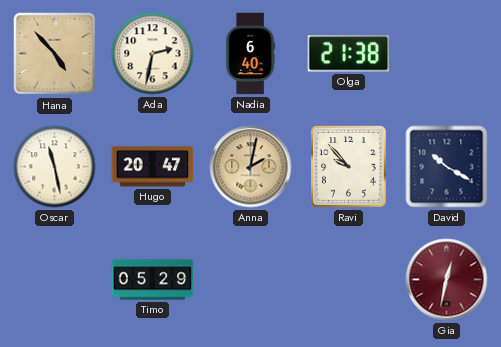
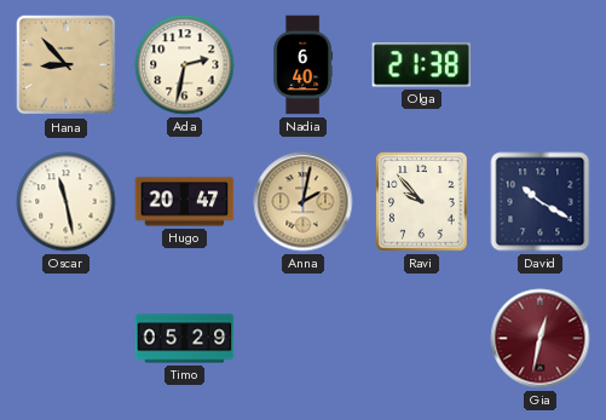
Hana: 4:53 -> 8:53 (67, 65)
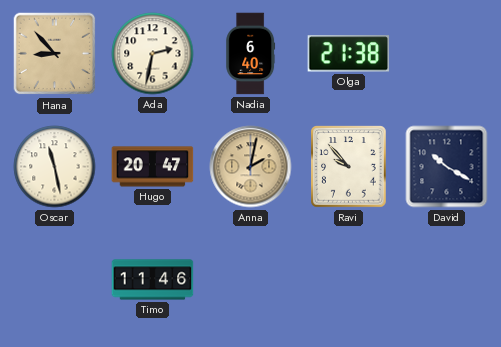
Timo: 05:29 -> 11:46 (153, 280)
Gia: 12:32 -> none (541, 339)
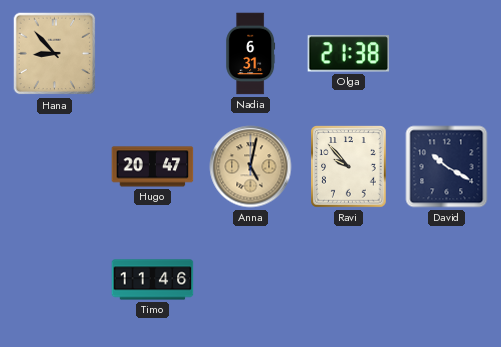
Ada: 2:32 -> none (153, 54)
Nadia: 6:40 -> 6:31 (251, 54)
Oscar: 11:28 -> none (55, 167)
Anna: 2:02 -> 5:02 (251, 167)
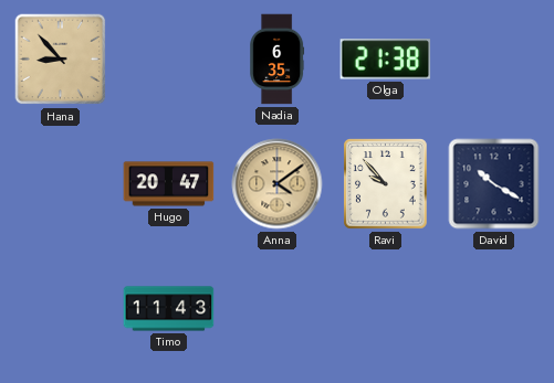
Nadia: 6:31 -> 6:35 (278, 60)
Anna: 5:02 -> 4:09 (278, 184)
Timo: 11:46 -> 11:43 (169, 309)
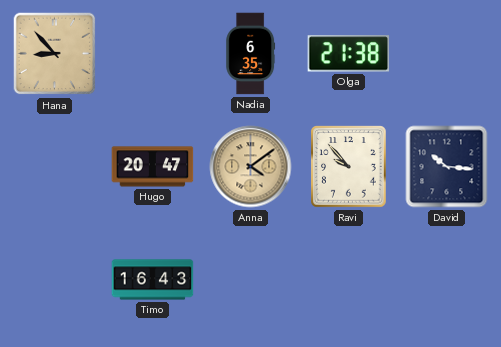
David: 10:20 -> 10:16 (447, 167)
Timo: 11:43 -> 16:43 (153, 280)
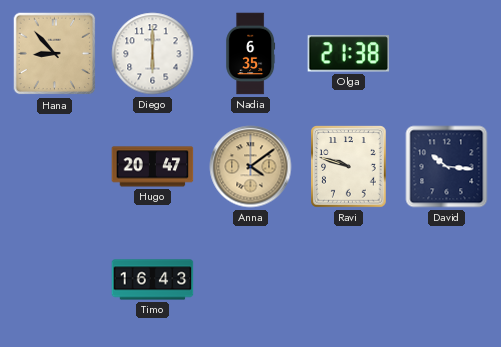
Diego: none -> 6:00 (153, 54)
Ravi: 9:53 -> 9:48 (349, 167)
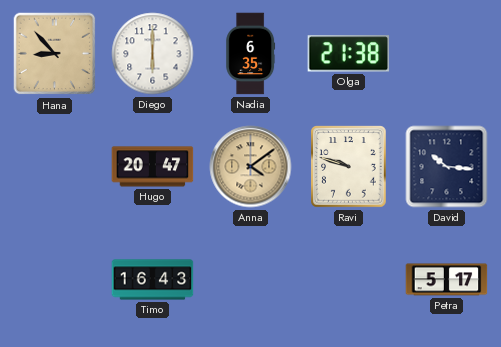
Petra: none -> 5:17 (447, 280)
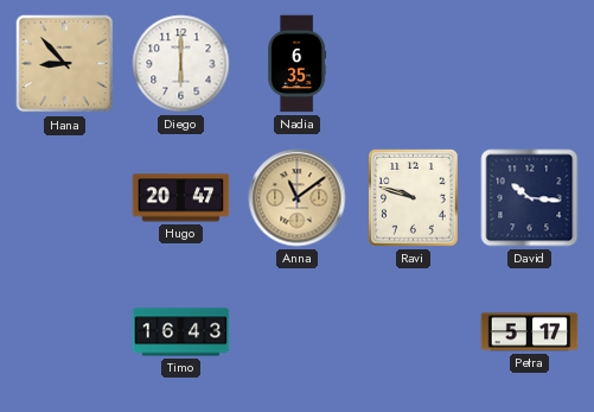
Olga: 21:38 -> none (349, 54)
Anna: 4:09 -> 11:09 (298, 198)
